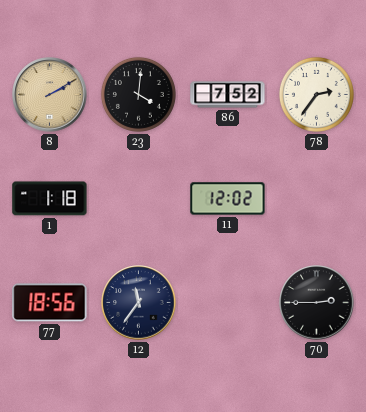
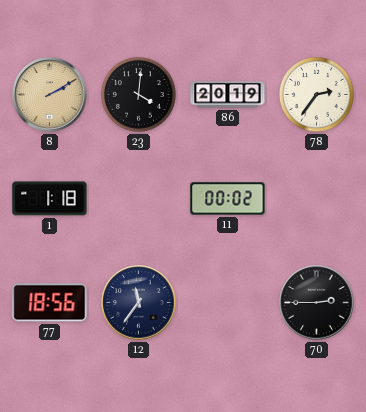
86: 7:52 -> 20:19 (228, 95)
11: 12:02 -> 00:02 (228, 199)
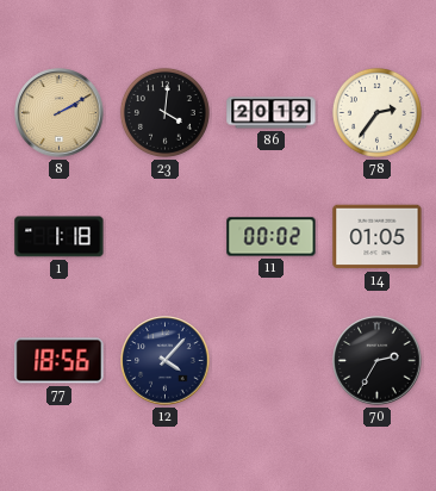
14: none -> 01:05 (378, 237)
12: 11:36 -> 4:07 (166, 361)
70: 2:45 -> 2:35 (378, 361)
